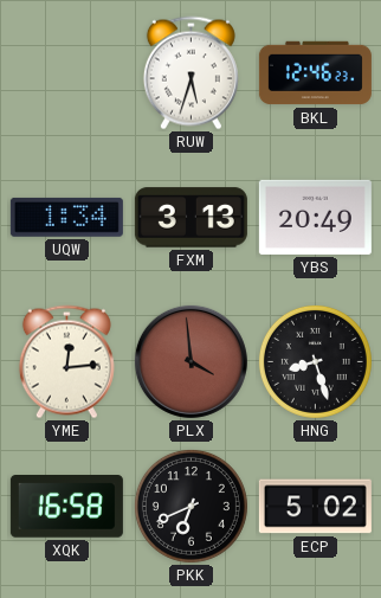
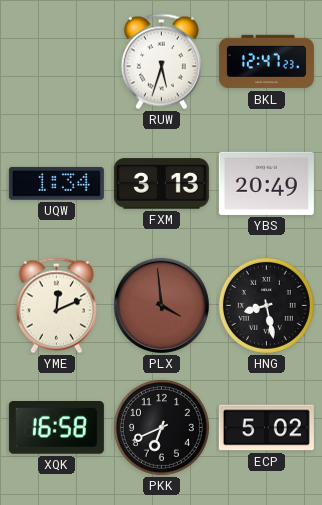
BKL: 12:46 -> 12:47 (266, 62)
YME: 12:14 -> 12:11 (56, 306)
HNG: 8:27 -> 8:28 (266, 305)
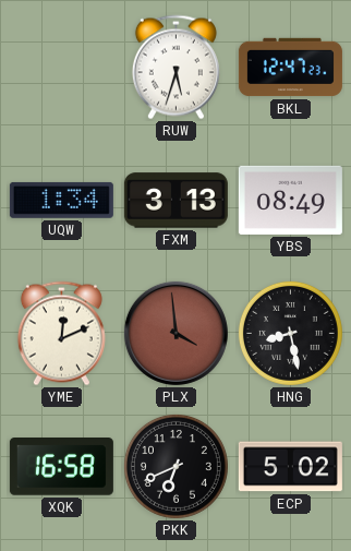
YBS: 20:49 -> 08:49 (290, 200)
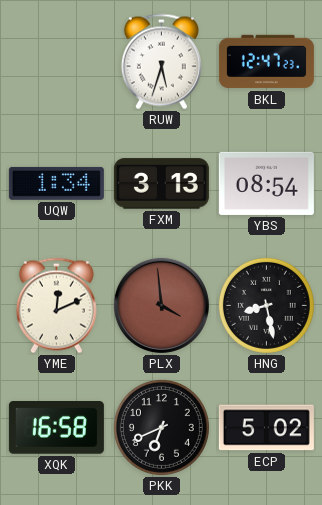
YBS: 08:49 -> 08:54 (266, 183)
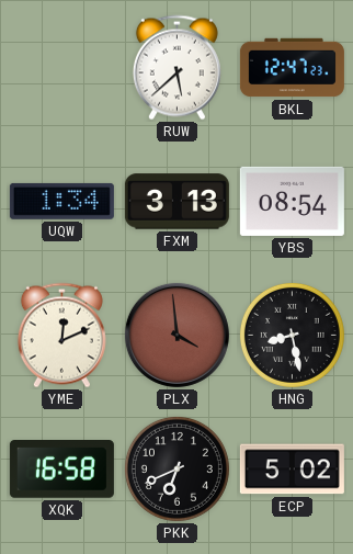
RUW: 5:33 -> 5:38 (176, 68)
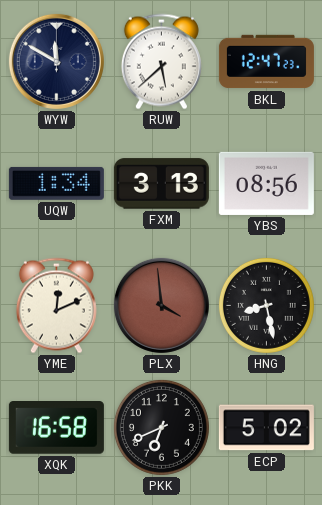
WYW: none -> 11:50 (56, 61)
YBS: 08:54 -> 08:56 (266, 183)
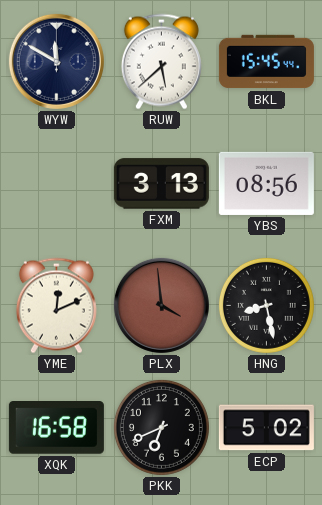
BKL: 12:47 -> 15:45 (266, 62)
UQW: 1:34 -> none (56, 183)
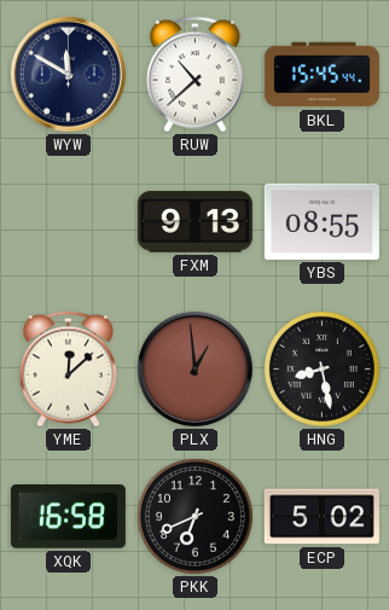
RUW: 5:38 -> 10:38 (194, 75)
FXM: 3:13 -> 9:13 (194, 222)
YBS: 08:56 -> 08:55 (321, 221)
YME: 12:11 -> 12:08 (68, 370)
PLX: 3:59 -> 12:59 (194, 368)
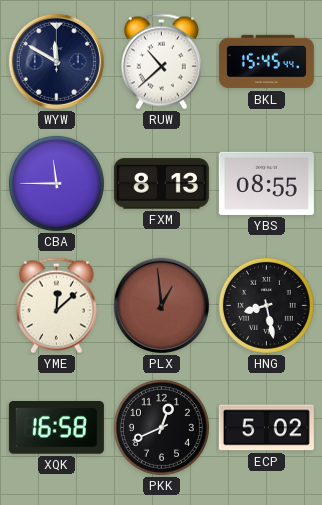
CBA: none -> 11:45 (56, 183)
FXM: 9:13 -> 8:13 (161, 184)
PKK: 6:41 -> 12:41 (161, 427)
